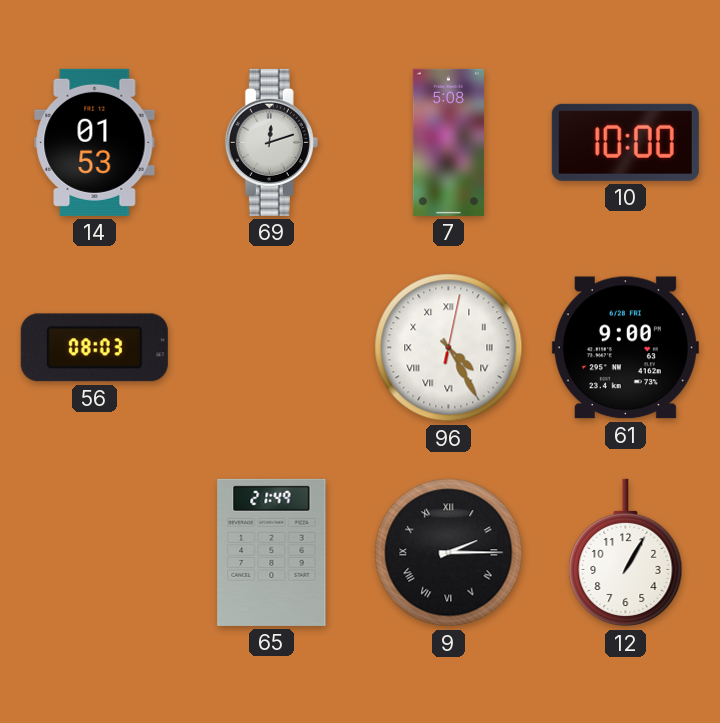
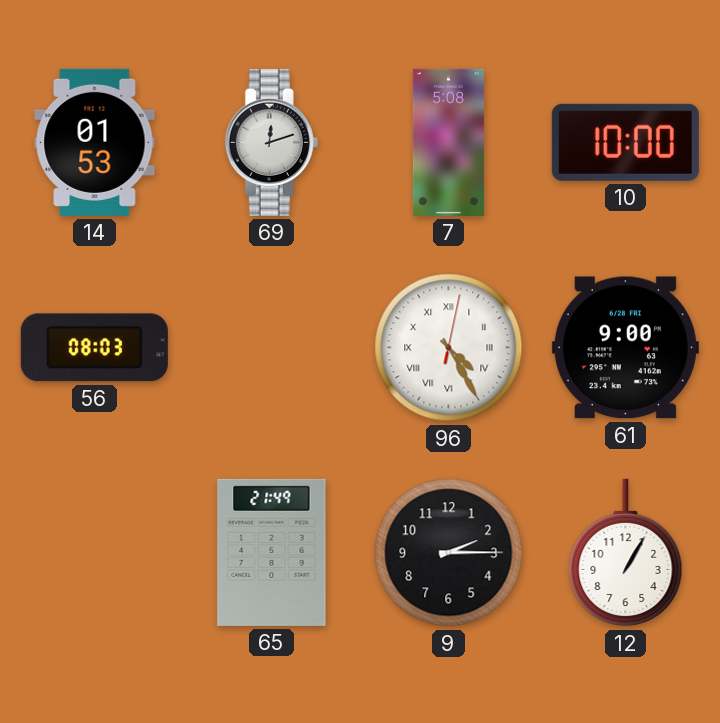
9 numerals: Roman -> Arabic (449, 553)
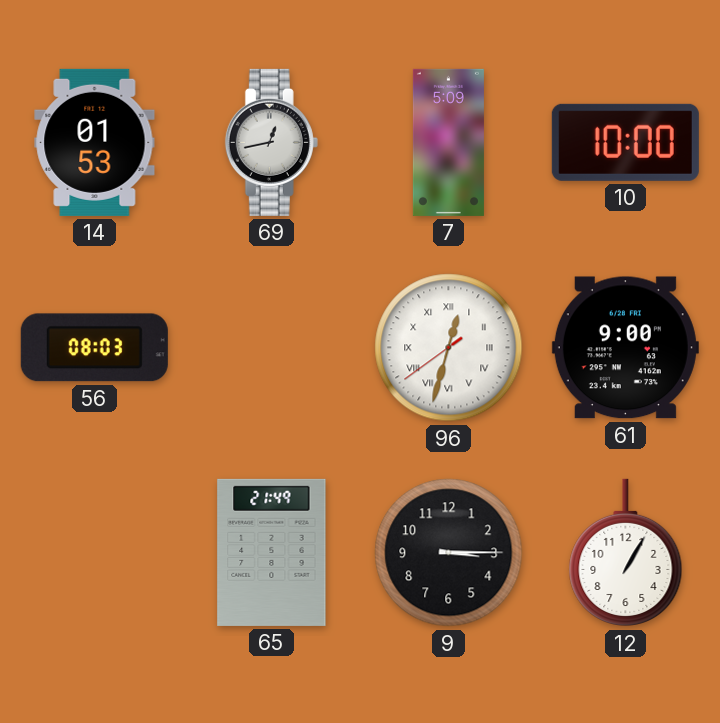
69: 12:12 -> 12:43 (271, 142)
7: 5:08 -> 5:09 (448, 142)
96: 4:25 -> 12:32 (449, 348)
9: 2:15 -> 3:15 (449, 553)
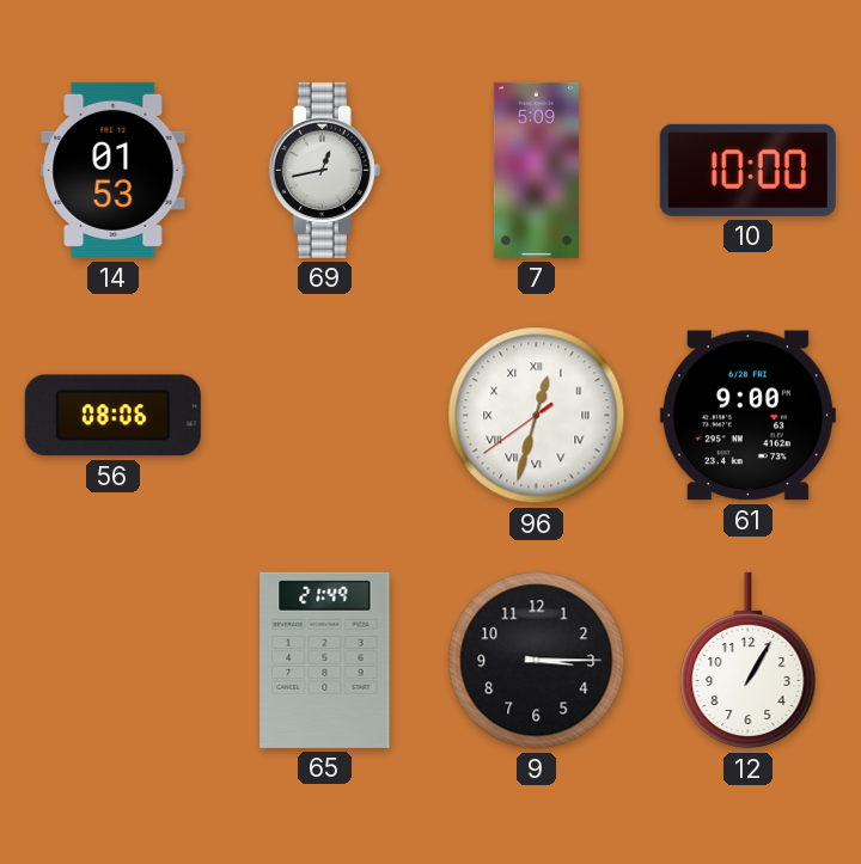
56: 08:03 -> 08:06 (112, 416)
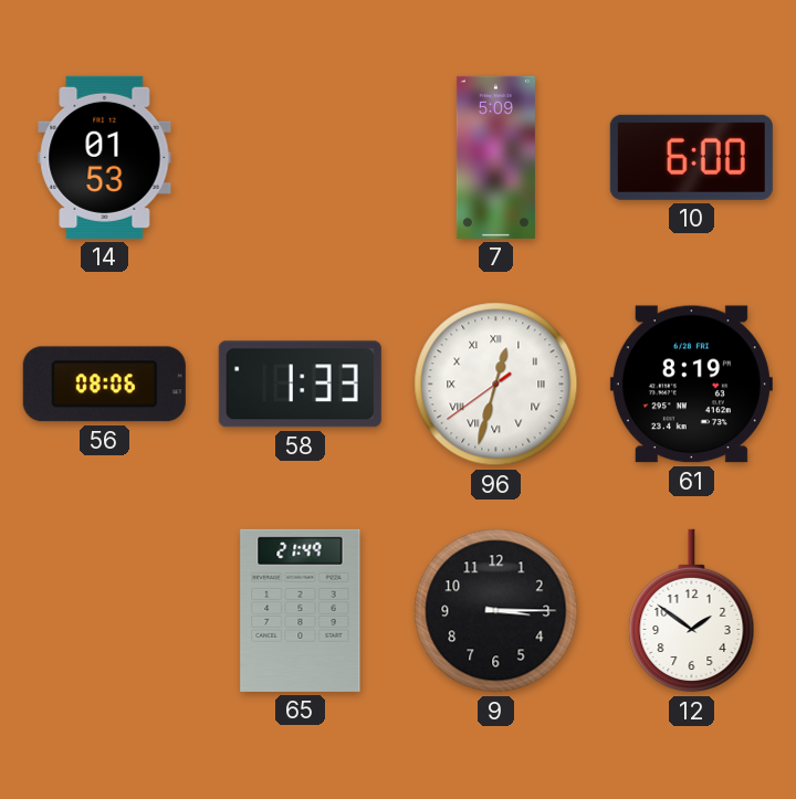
69: 12:43 -> none (324, 170)
10: 10:00 -> 6:00 (691, 157)
58: none -> 1:33 (300, 385)
61: 9:00 -> 8:19 (691, 385)
12: 1:05 -> 1:51 (692, 611)
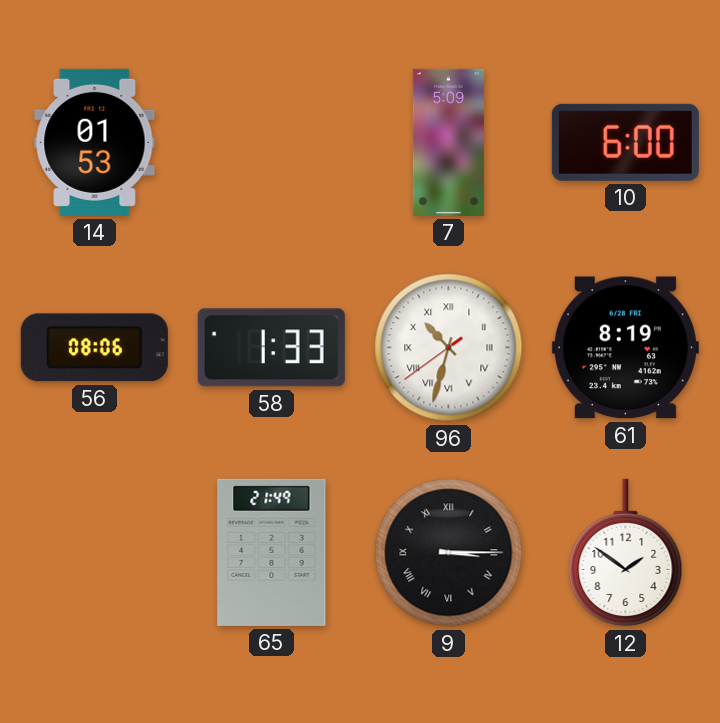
96: 12:32 -> 10:32 (449, 348)
9 numerals: Arabic -> Roman (449, 553)
